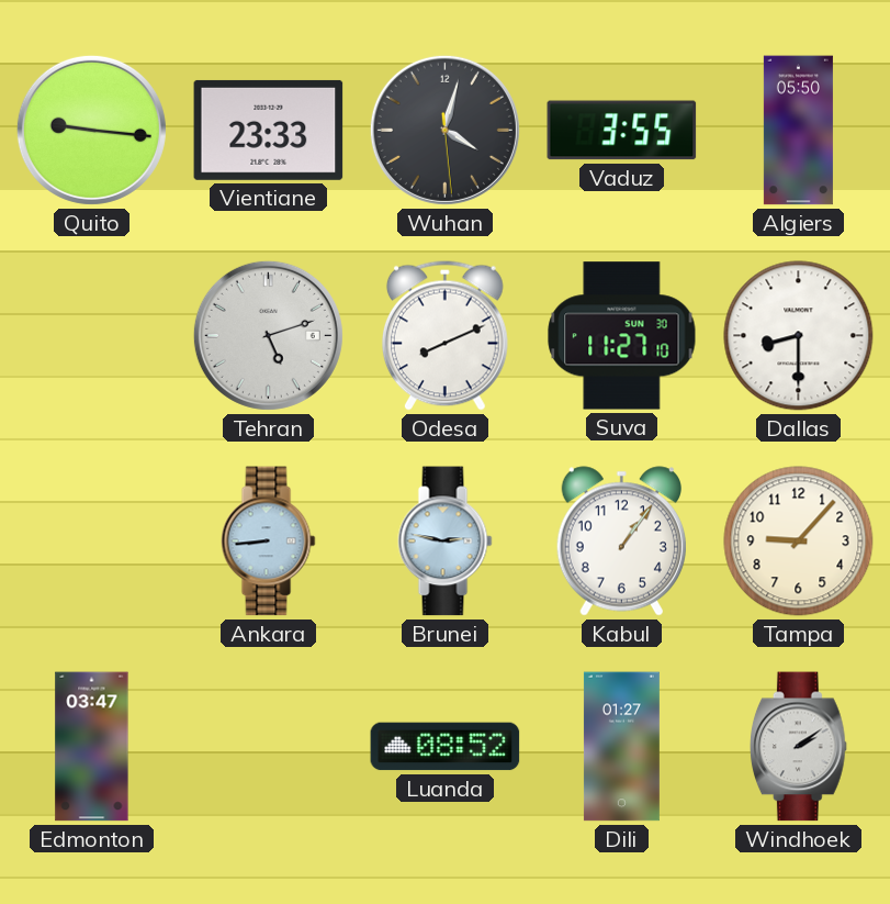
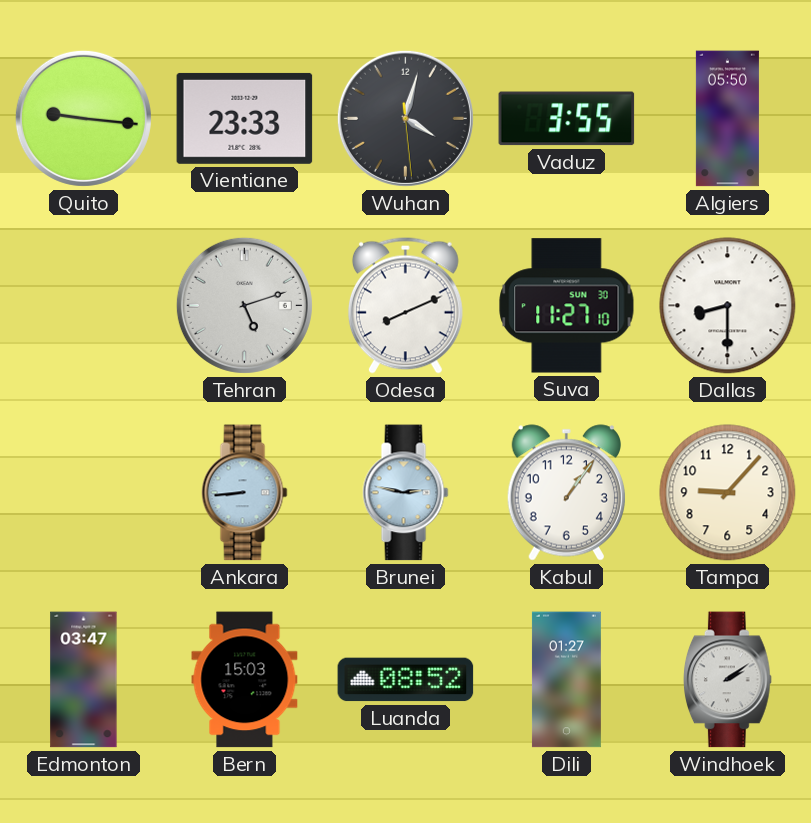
Bern: none -> 15:03 (245, 680)
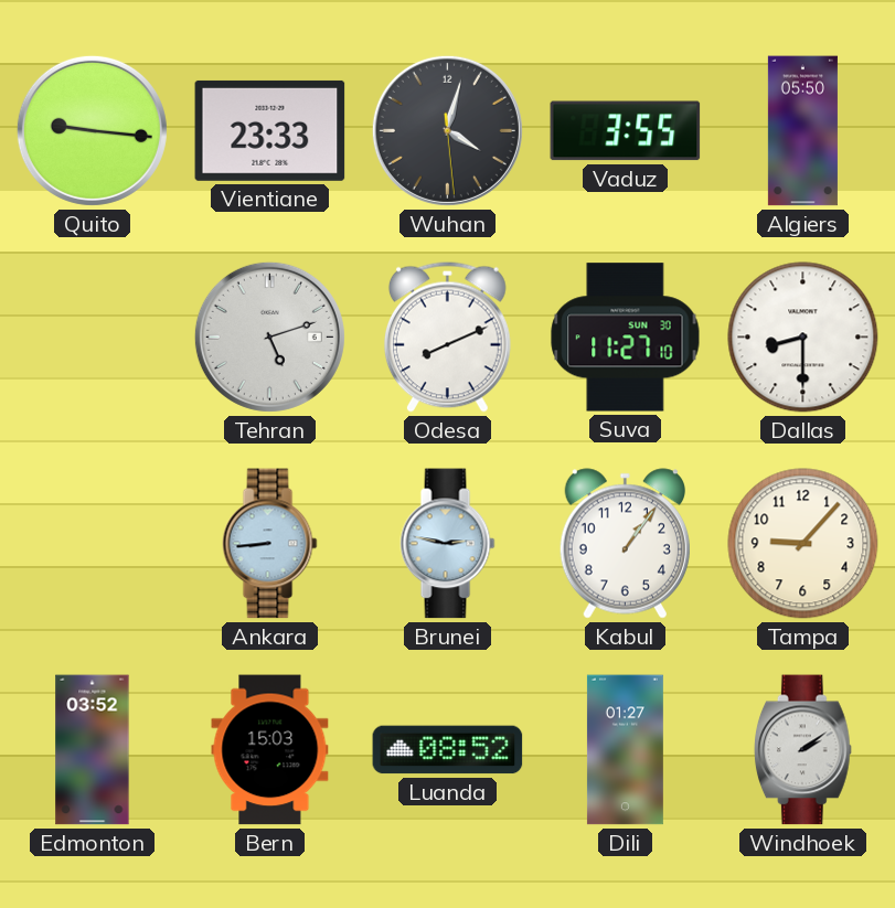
Edmonton: 03:47 -> 03:52 (93, 750)
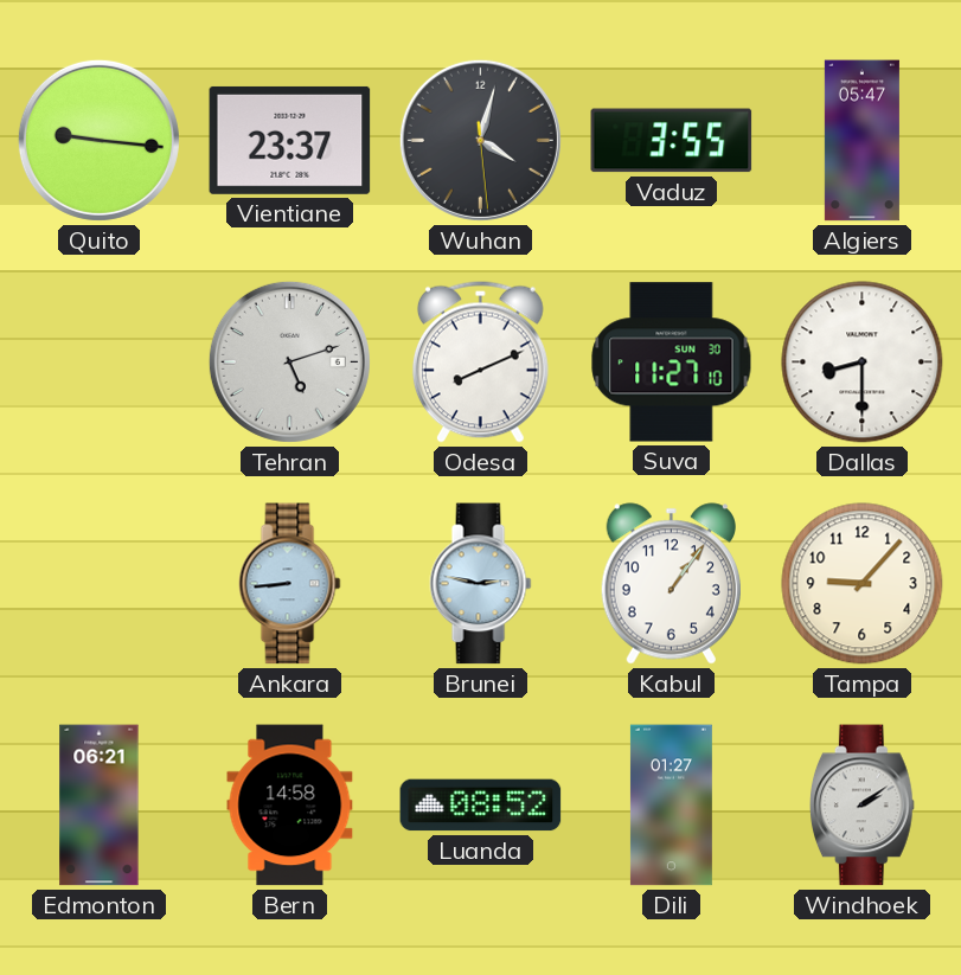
Vientiane: 23:33 -> 23:37 (290, 140)
Algiers: 05:50 -> 05:47 (861, 141)
Edmonton: 03:52 -> 06:21 (100, 806)
Bern: 15:03 -> 14:58 (290, 806)
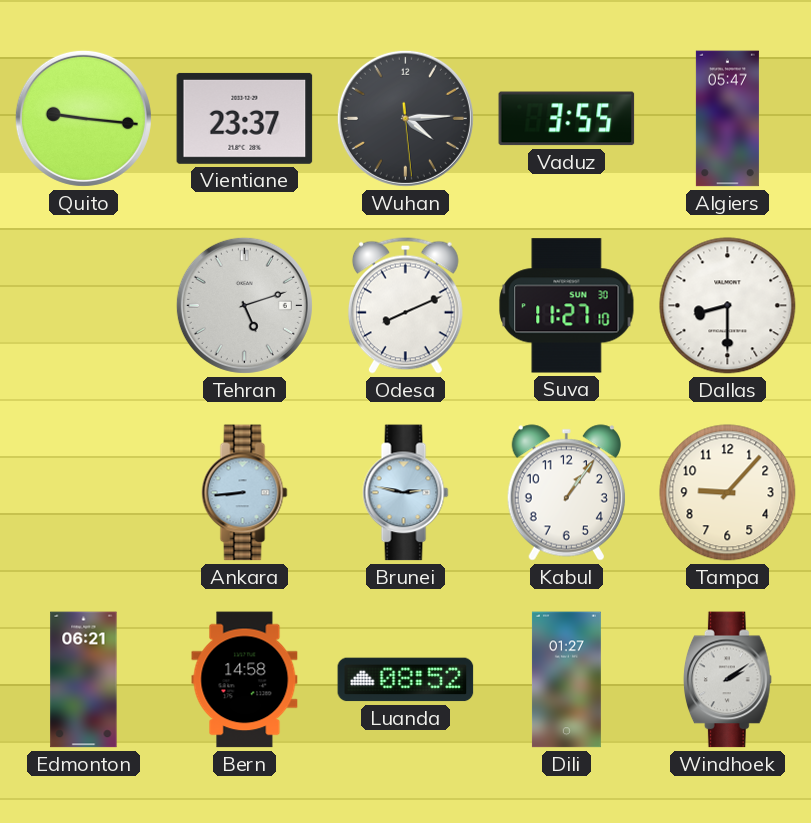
Wuhan: 4:02 -> 4:14 (405, 118)
